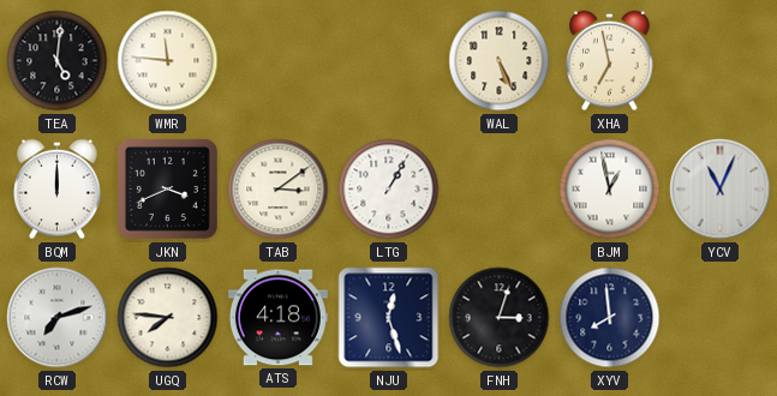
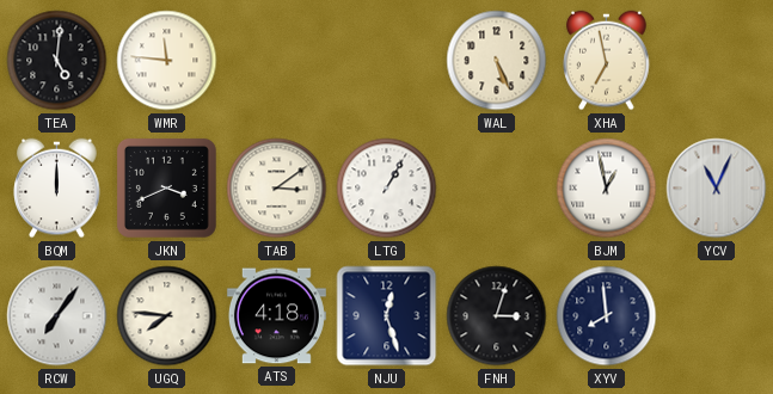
RCW: 7:12 -> 7:06 (57, 316)
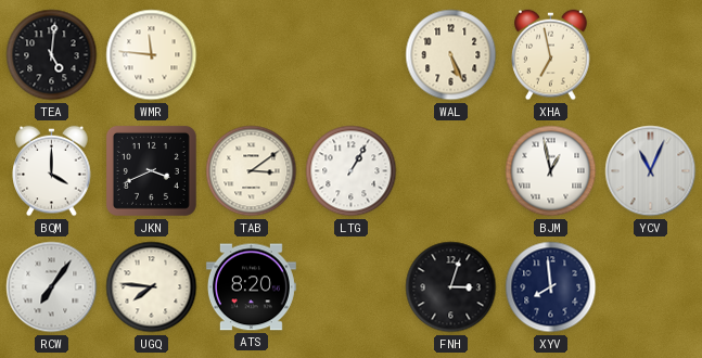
BQM: 12:00 -> 4:00 (52, 171)
ATS: 4:18 -> 8:20 (251, 287)
NJU: 12:27 -> none (387, 316)
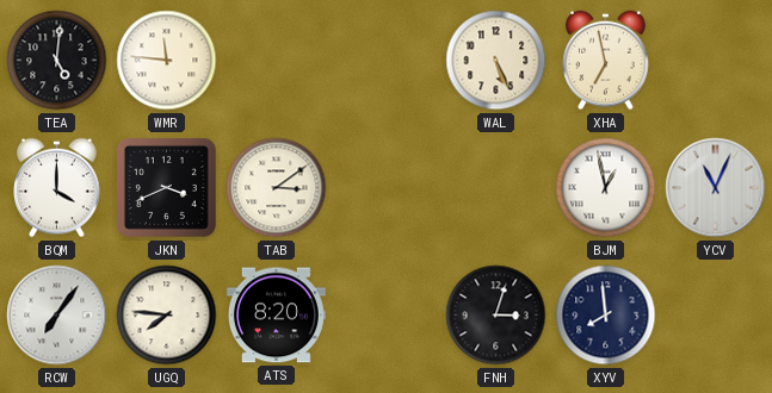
LTG: 1:05 -> none (352, 171)
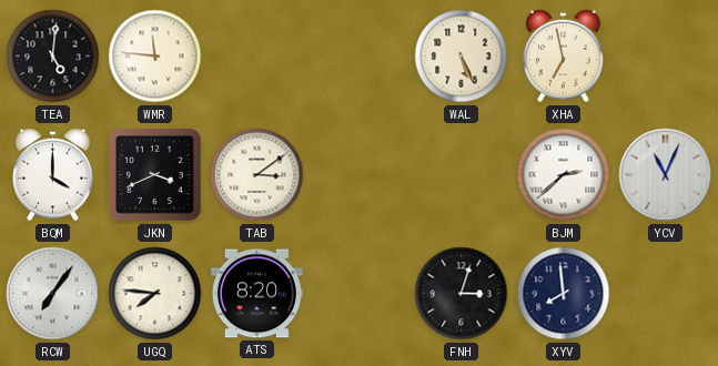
BJM: 12:58 -> 2:38 (564, 175)
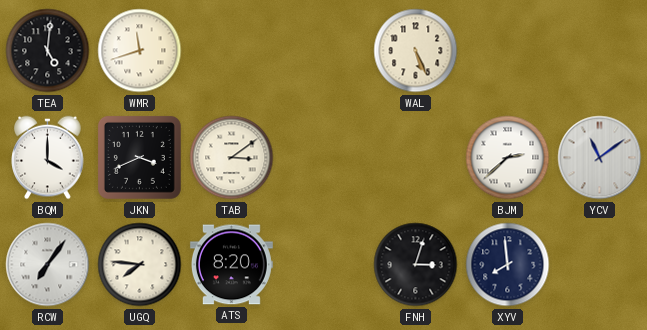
WMR: 11:46 -> 11:42 (140, 51)
XHA: 6:58 -> none (564, 57)
YCV: 11:04 -> 11:09 (600, 158)
